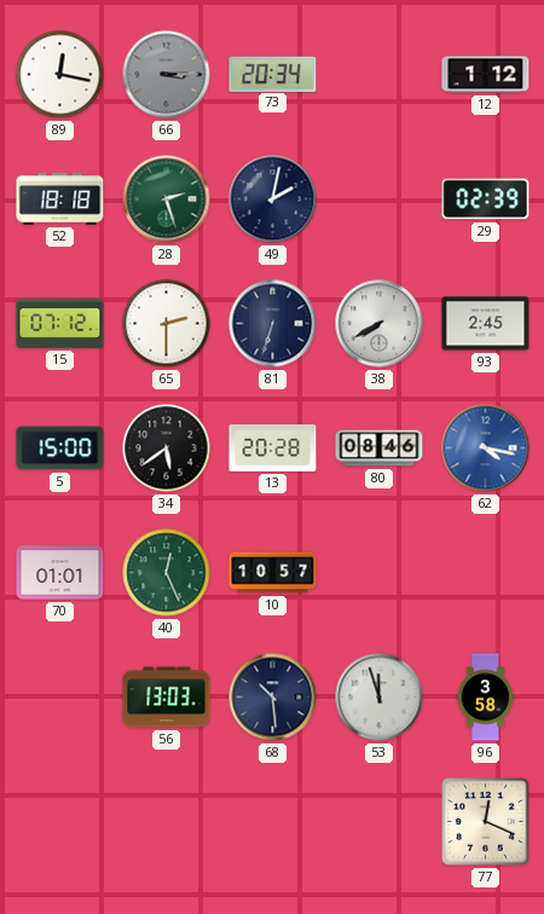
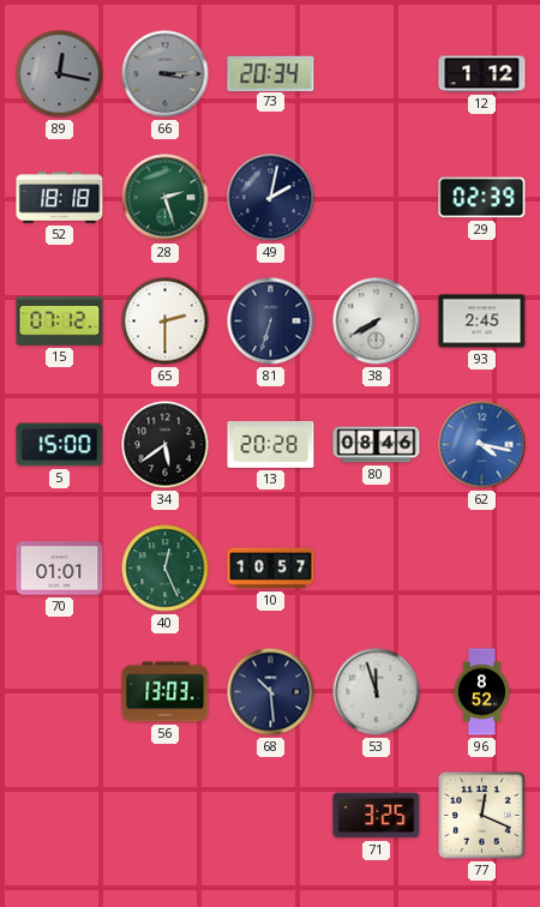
89 dial: white -> grey (60, 74)
96: 3:58 -> 8:52 (482, 692)
71: none -> 3:25 (377, 816)
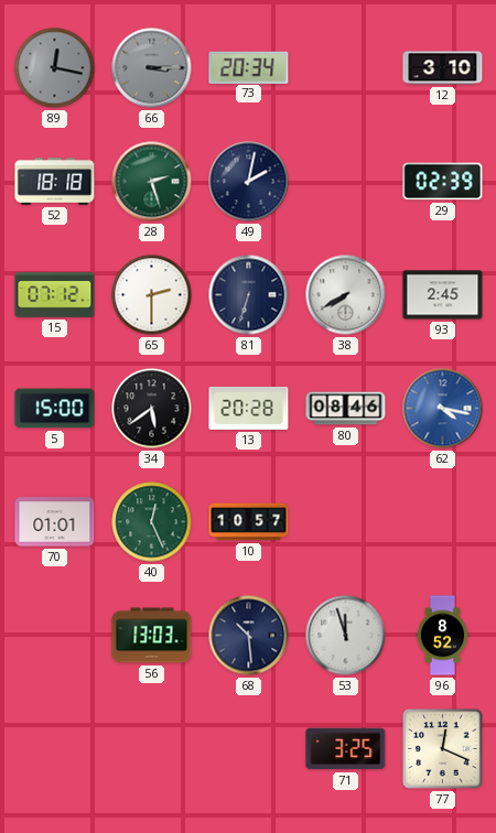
12: 1:12 -> 3:10 (443, 68)
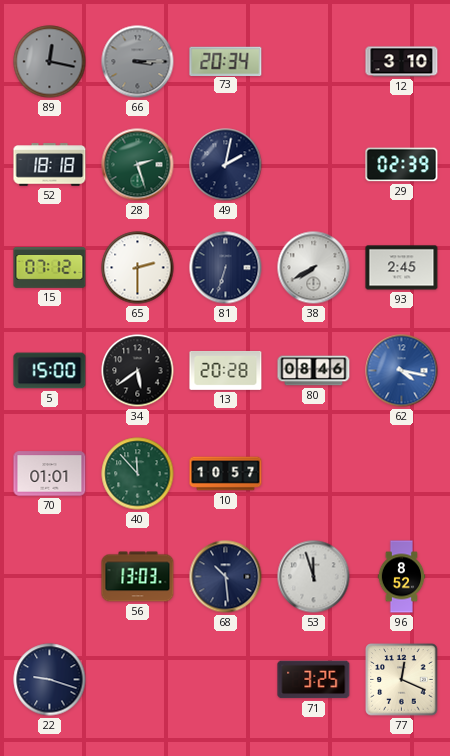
40: 12:26 -> 11:53 (138, 474)
22: none -> 9:18 (50, 680)
